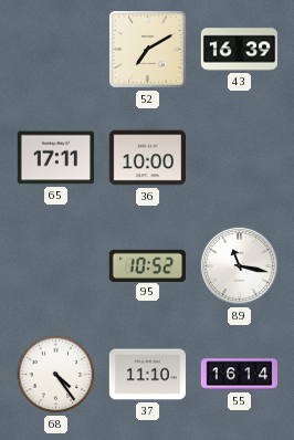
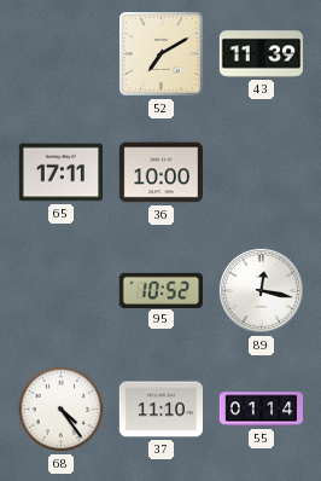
43: 16:39 -> 11:39 (261, 54)
89: 11:17 -> 12:17 (261, 290)
55: 16:14 -> 01:14 (262, 410)
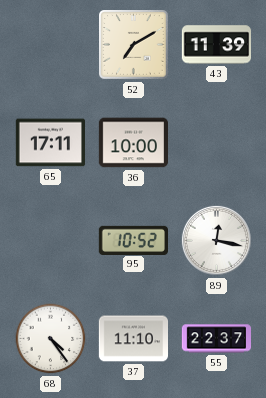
55: 01:14 -> 22:37 (217, 339)
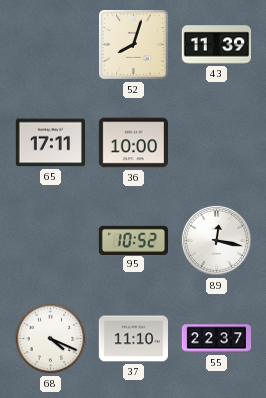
52: 7:10 -> 8:03 (134, 45)
68: 4:24 -> 4:19 (51, 339)
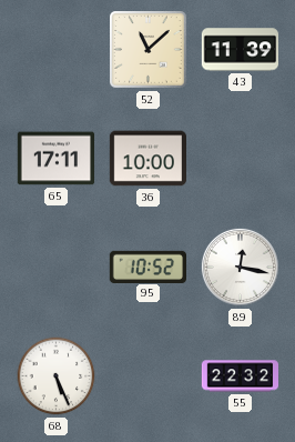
52: 8:03 -> 11:08 (149, 50)
68: 4:19 -> 5:26 (57, 376)
37: 11:10 -> none (133, 339)
55: 22:37 -> 22:32 (241, 376)
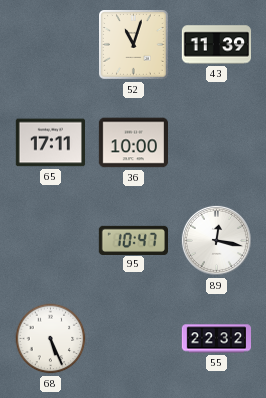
52: 11:08 -> 11:03 (134, 45)
95: 10:52 -> 10:47 (133, 240)
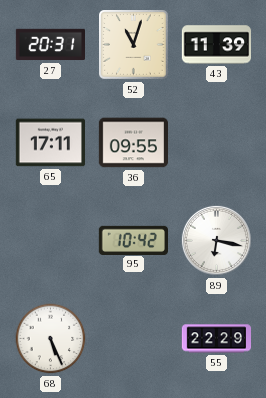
27: none -> 20:31 (50, 45)
36: 10:00 -> 09:55 (133, 143)
95: 10:47 -> 10:42 (133, 240)
89: 12:17 -> 6:17 (216, 240)
55: 22:32 -> 22:29 (217, 339)
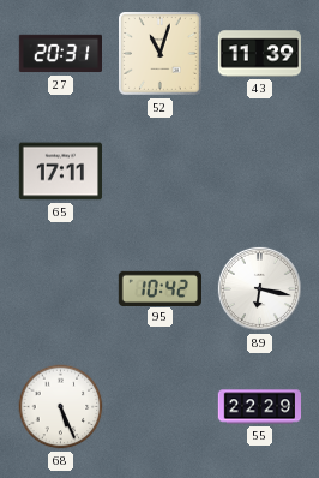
36: 09:55 -> none (133, 143)
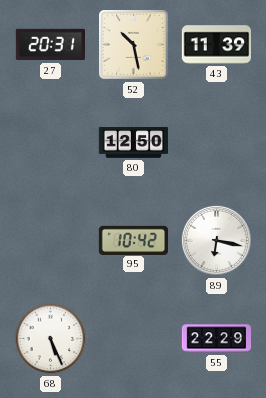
52: 11:03 -> 10:28 (134, 45)
65: 17:11 -> none (60, 172)
80: none -> 12:50 (133, 143)
